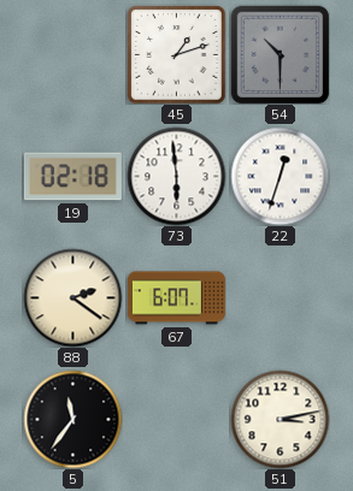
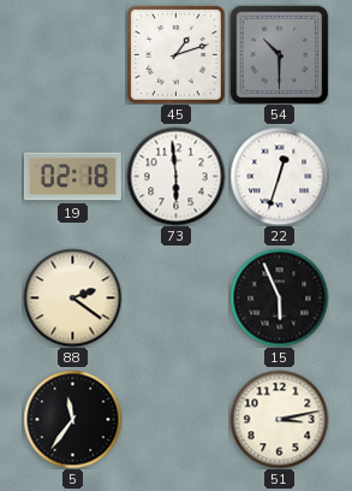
67: 6:07 -> none (176, 298)
15: none -> 5:56 (279, 297)
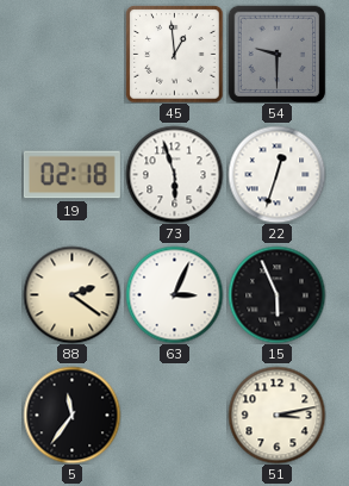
45: 1:12 -> 12:59 (174, 54)
54: 10:30 -> 9:30 (276, 54)
73: 5:59 -> 5:57 (174, 174)
63: none -> 3:04 (174, 294)
